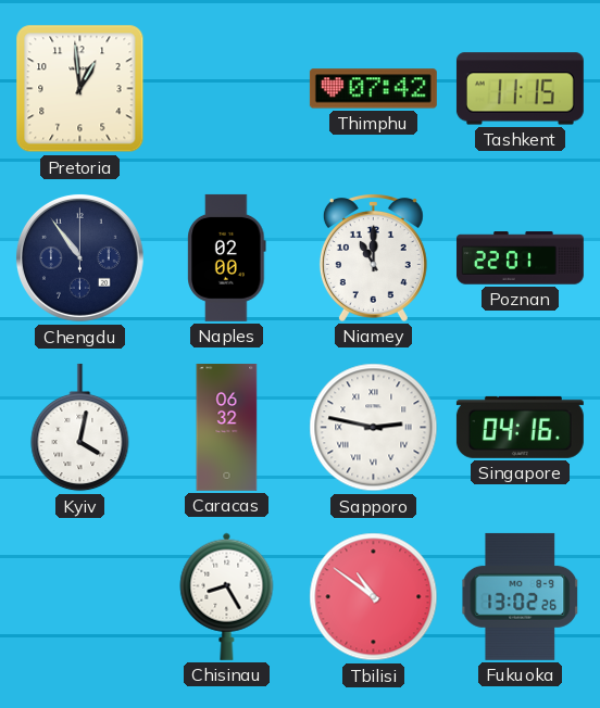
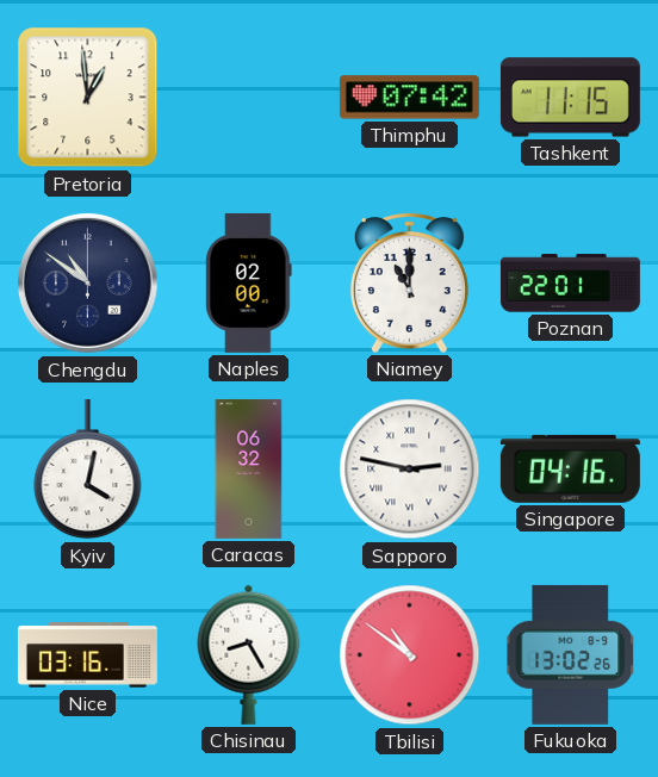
Chengdu: 10:54 -> 10:51 (87, 282)
Nice: none -> 03:16 (87, 655)
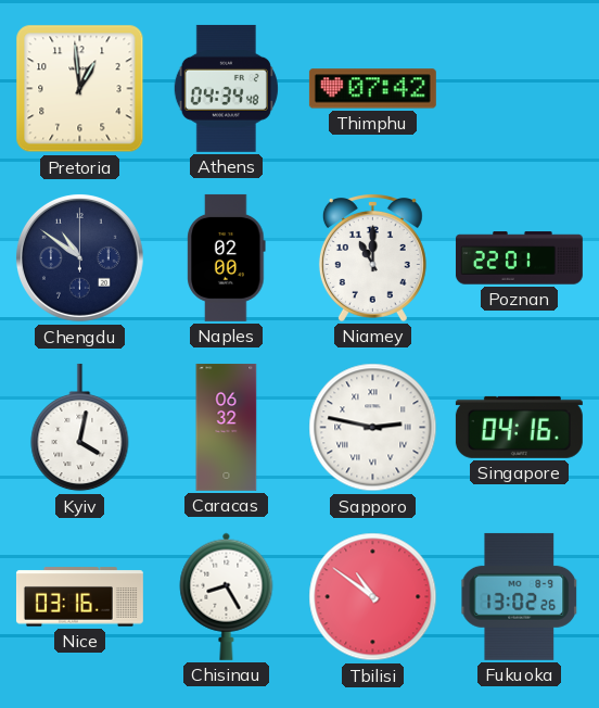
Athens: none -> 04:34 (226, 88)
Tashkent: 11:15 -> none (570, 98)
